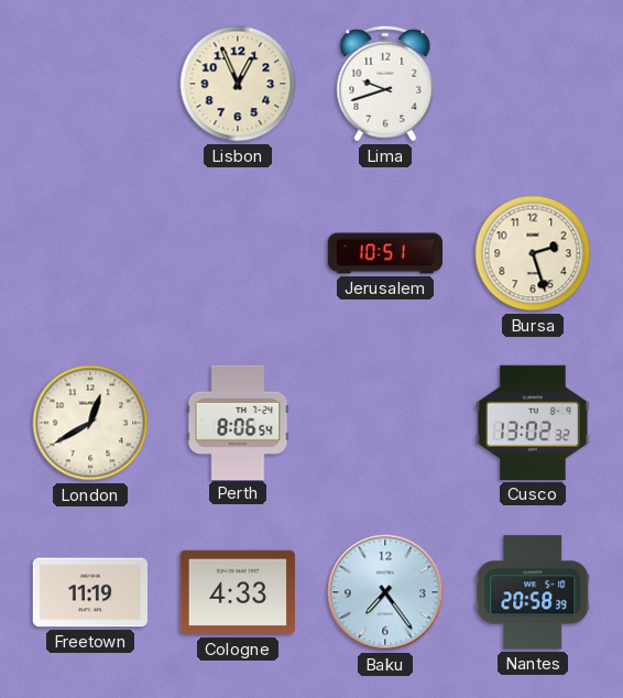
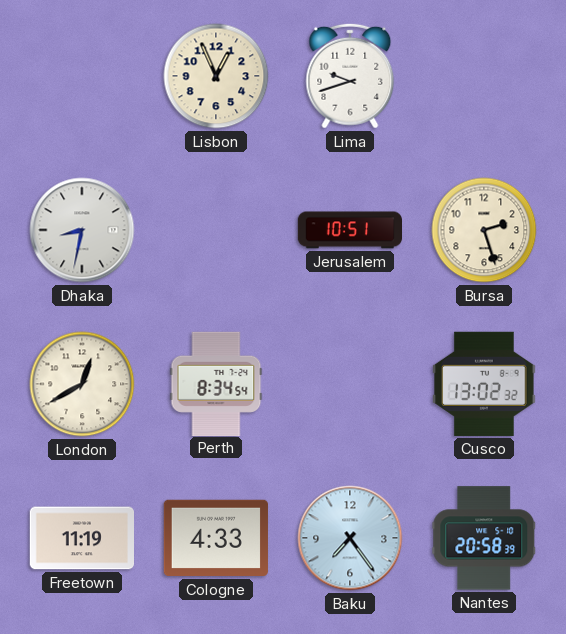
Dhaka: none -> 8:32 (82, 230)
Perth: 8:06 -> 8:34 (216, 383)
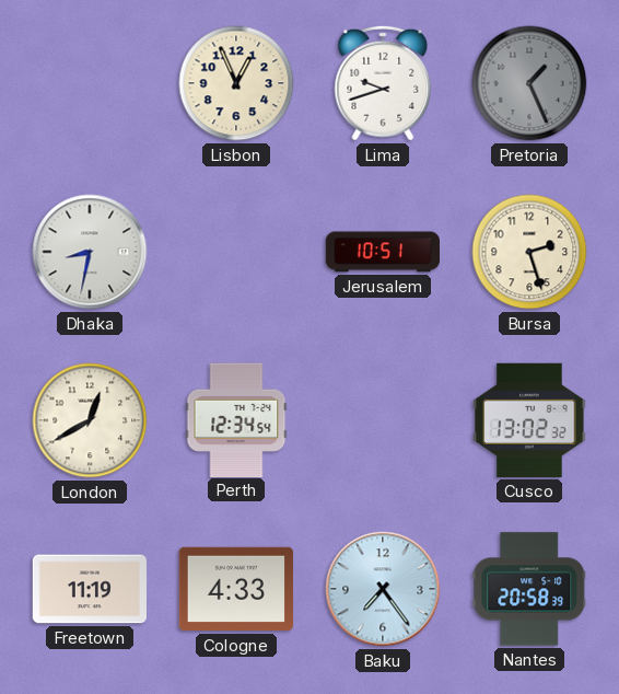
Pretoria: none -> 1:26 (529, 83)
Perth: 8:34 -> 12:34 (236, 419)
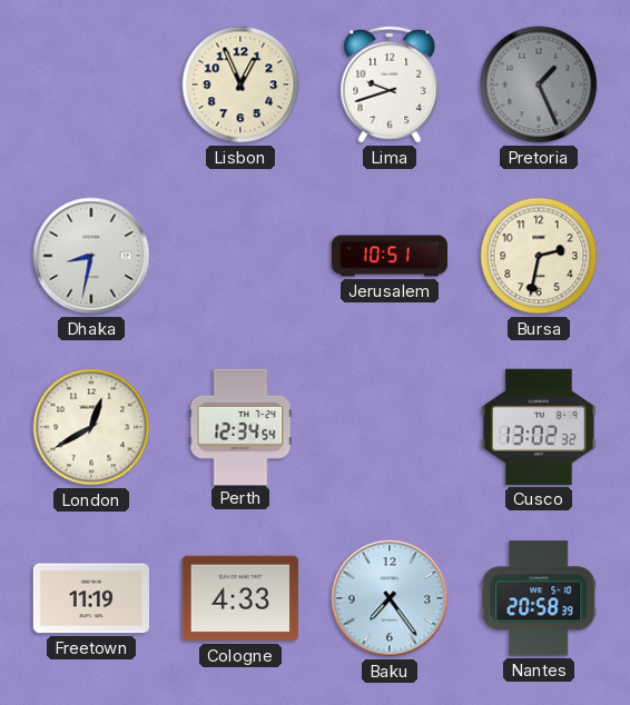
Bursa: 2:27 -> 2:32 (539, 256)
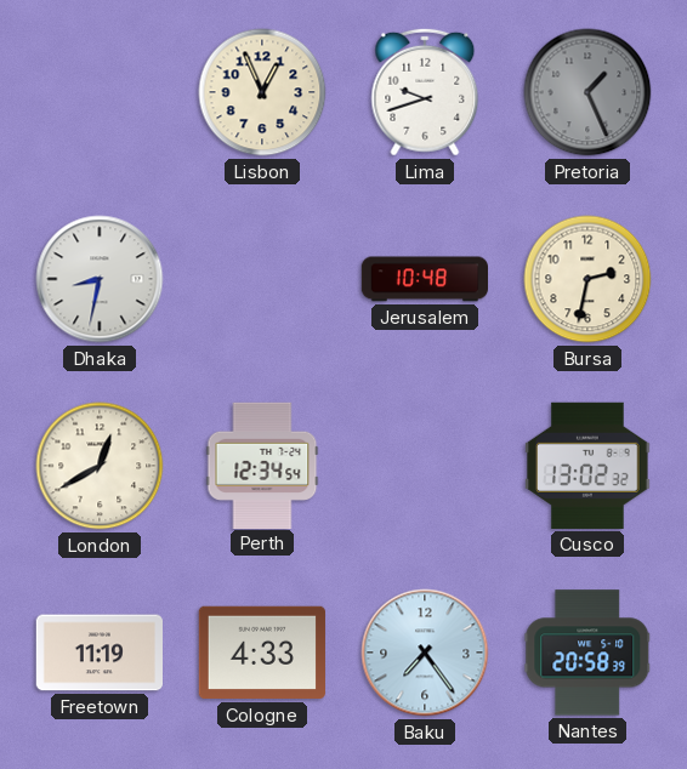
Jerusalem: 10:51 -> 10:48 (424, 279)
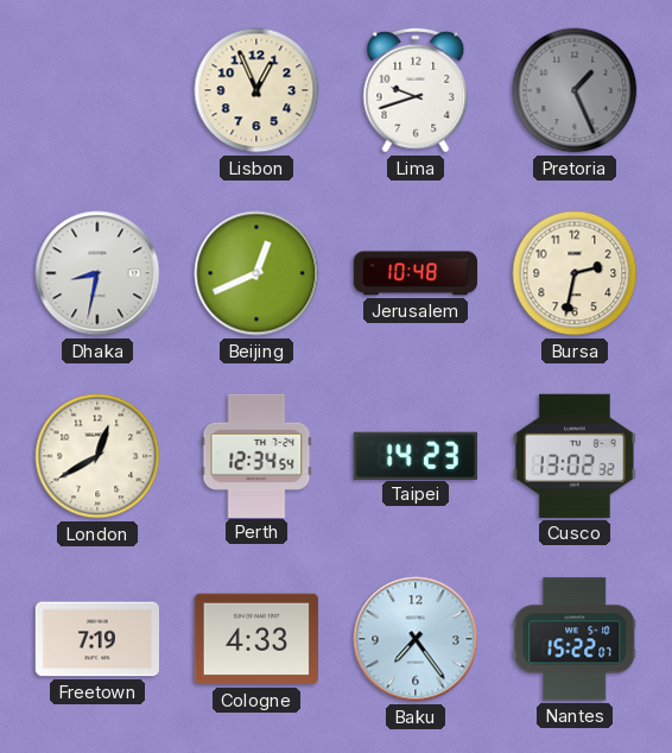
Beijing: none -> 12:41 (256, 273)
Taipei: none -> 14:23 (416, 455)
Freetown: 11:19 -> 7:19 (96, 639)
Nantes: 20:58 -> 15:22 (575, 639)
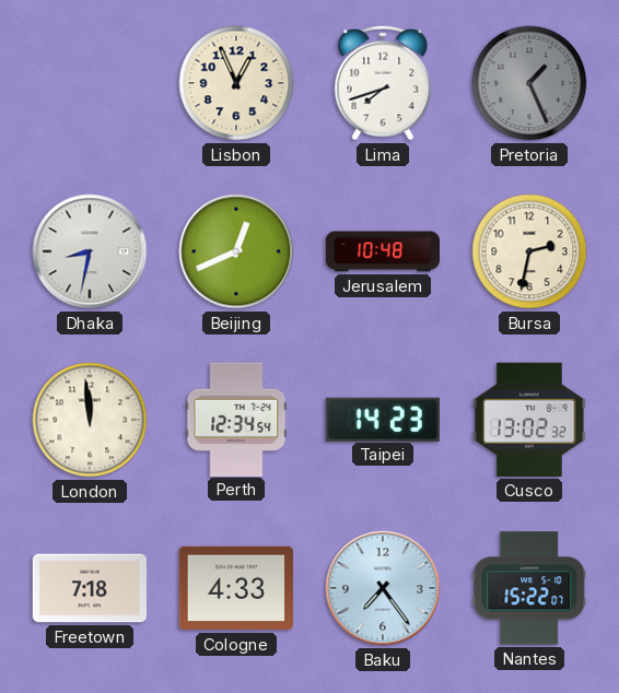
Lima: 9:42 -> 7:42 (383, 83)
London: 12:40 -> 11:59 (90, 420)
Freetown: 7:19 -> 7:18 (89, 588)
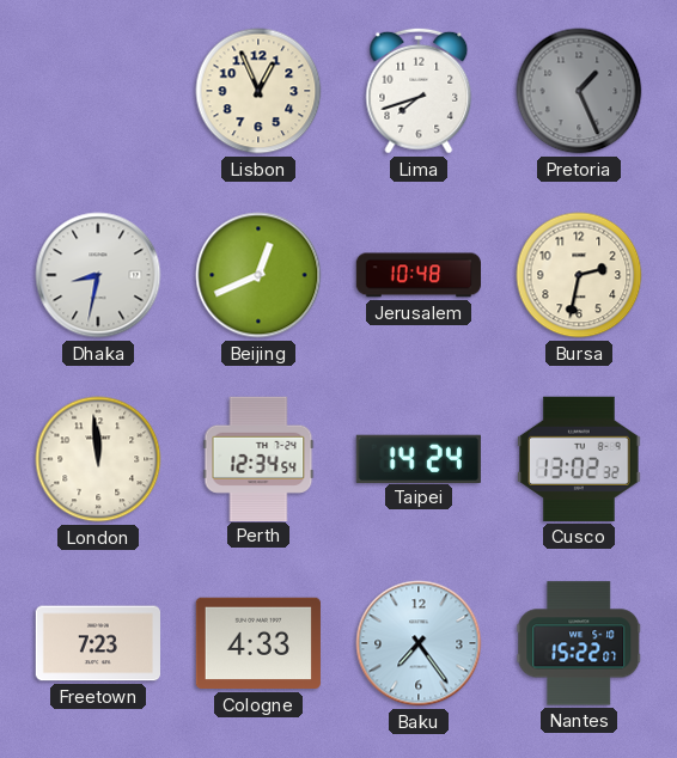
Taipei: 14:23 -> 14:24 (419, 458)
Freetown: 7:18 -> 7:23 (97, 643)
